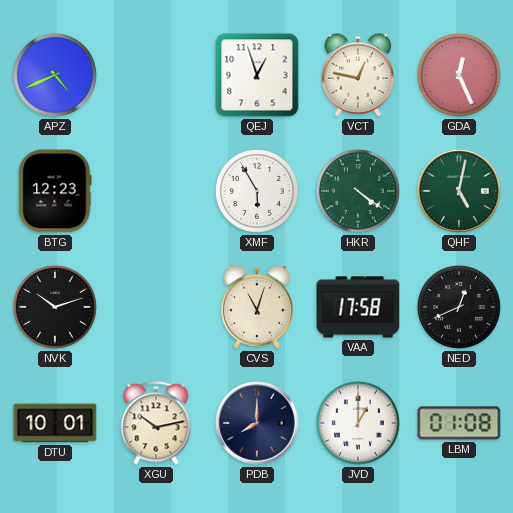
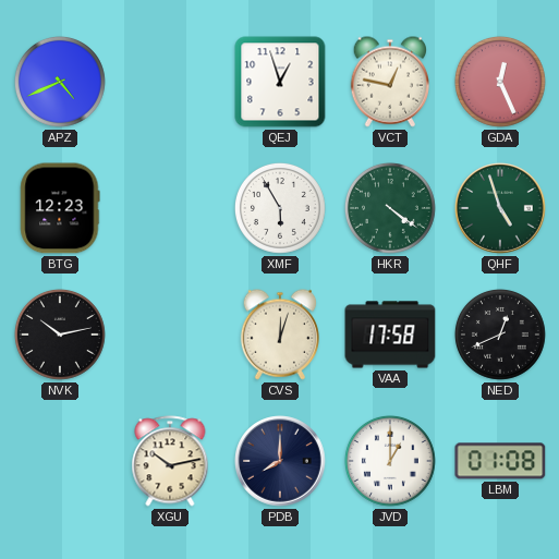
QHF: 5:02 -> 4:57 (500, 208)
NVK: 10:12 -> 10:13 (60, 335)
CVS: 11:03 -> 12:03 (279, 335)
DTU: 10:01 -> none (55, 423)
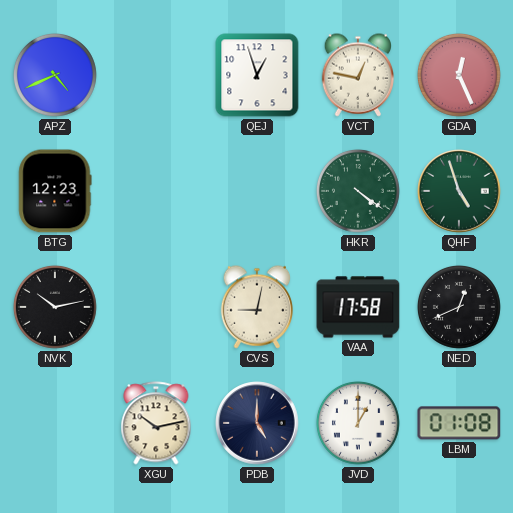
XMF: 5:55 -> none (280, 208)
CVS: 12:03 -> 9:02 (256, 307)
PDB: 8:00 -> 5:00 (257, 423)
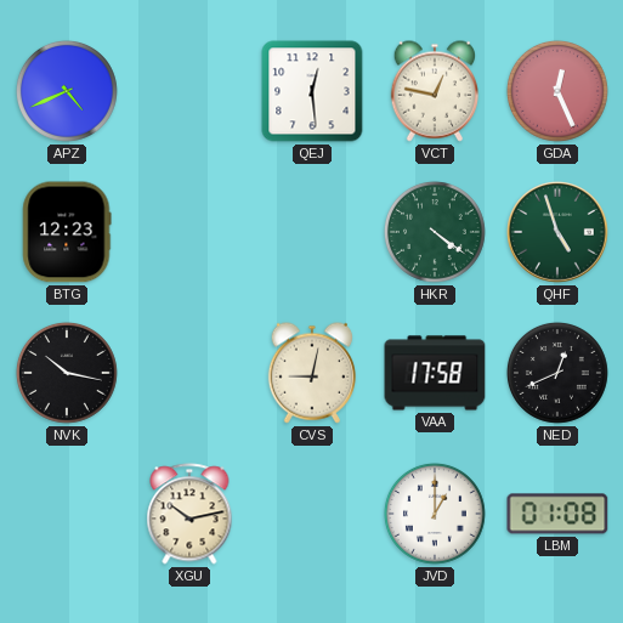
QEJ: 12:57 -> 12:29 (312, 91)
NVK: 10:13 -> 10:17 (67, 373)
PDB: 5:00 -> none (257, 423)
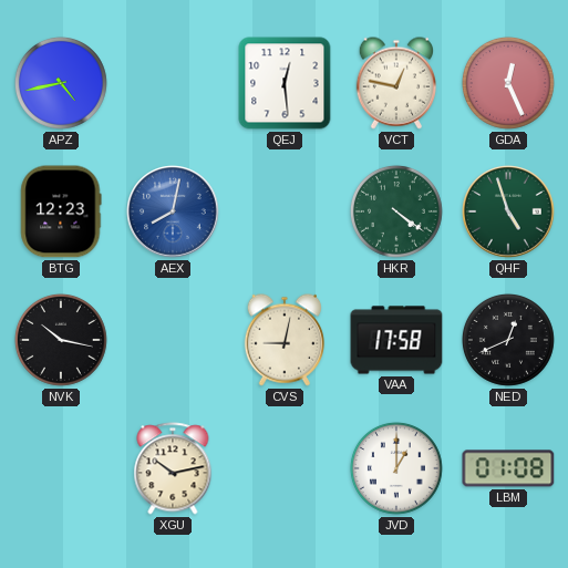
APZ: 4:41 -> 4:43 (61, 83)
AEX: none -> 8:02 (173, 211)
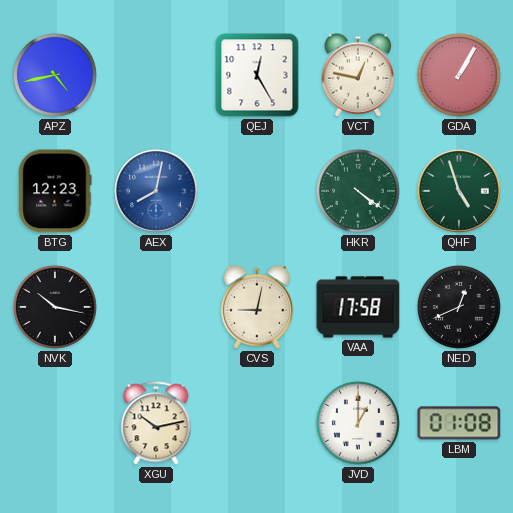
QEJ: 12:29 -> 12:25 (257, 75)
GDA: 12:26 -> 1:05 (459, 75)
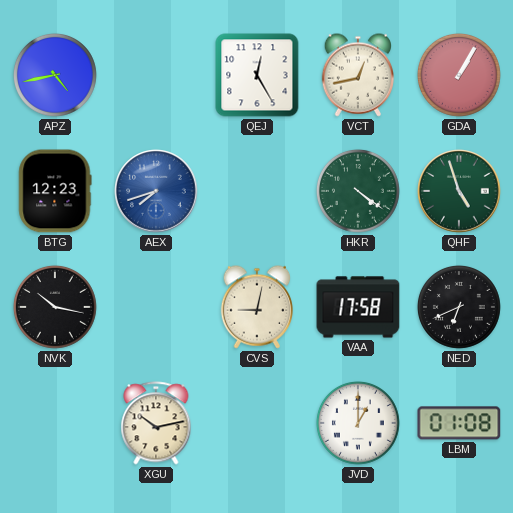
VCT: 12:47 -> 12:43 (357, 75)
AEX: 8:02 -> 7:42 (156, 191)
NED: 12:41 -> 6:41 (459, 307)
